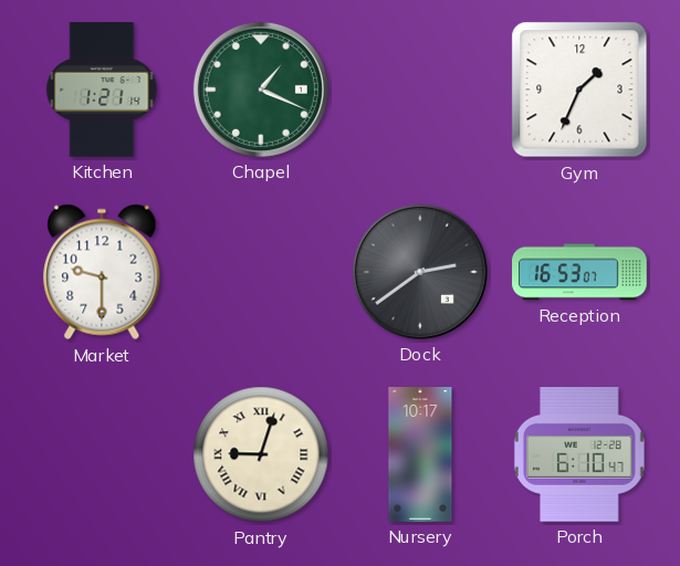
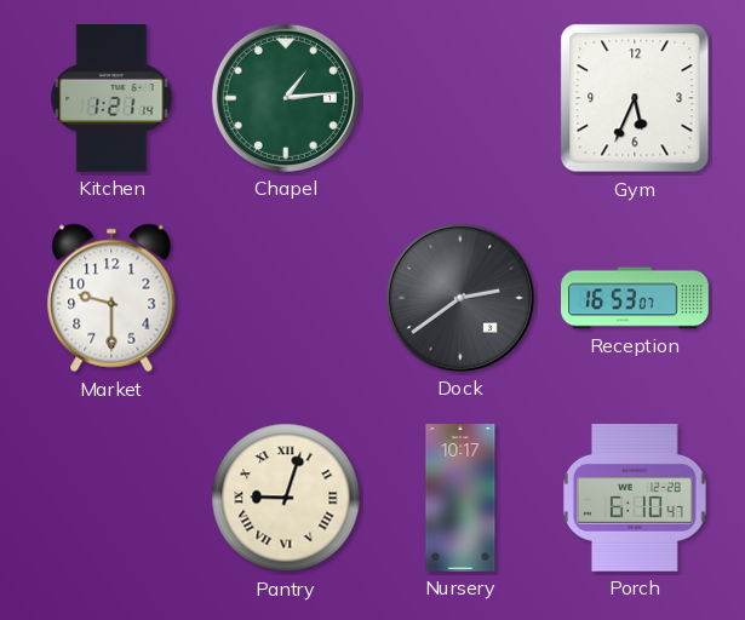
Chapel: 1:19 -> 1:14 (286, 98)
Gym: 1:34 -> 5:34 (635, 98)
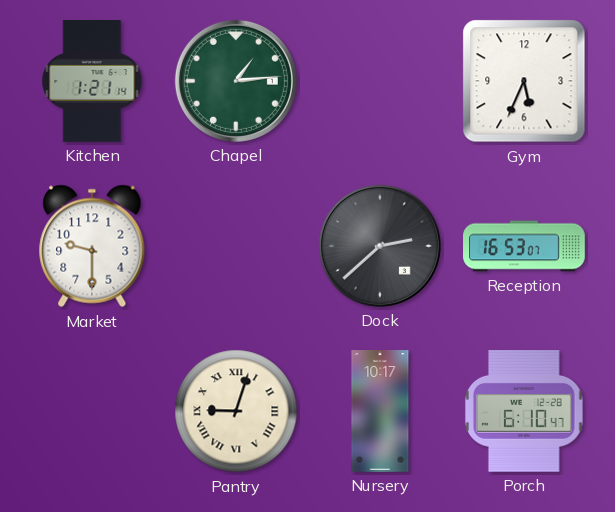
Dock: 2:39 -> 2:38 (380, 246)
